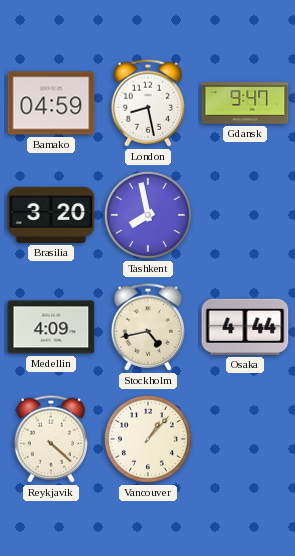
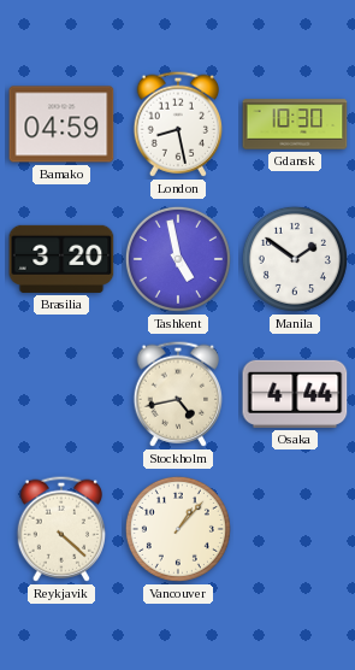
Gdansk: 9:47 -> 10:30 (295, 124)
Tashkent: 7:58 -> 4:58 (178, 259)
Manila: none -> 1:51 (295, 259)
Medellin: 4:09 -> none (51, 327)
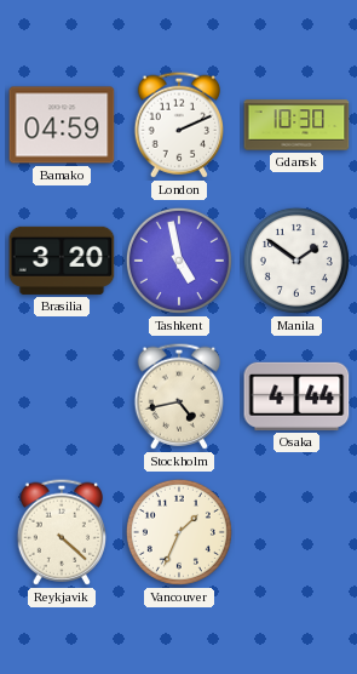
London: 8:28 -> 2:11 (178, 125)
Vancouver: 1:07 -> 1:34 (179, 532)
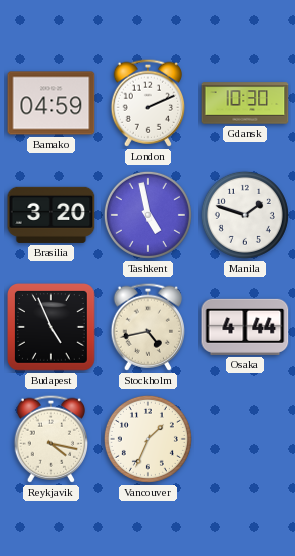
Manila: 1:51 -> 1:48 (245, 215)
Budapest: none -> 4:56 (52, 328)
Reykjavik: 4:22 -> 4:17 (50, 439)
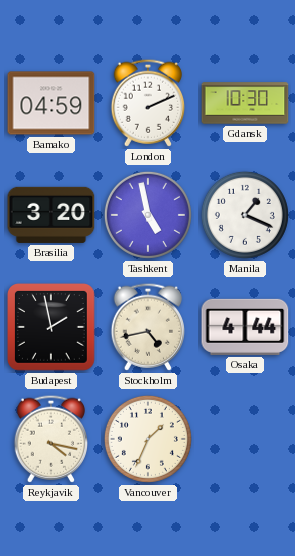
Manila: 1:48 -> 1:19 (245, 215)
Budapest: 4:56 -> 1:58 (52, 328)
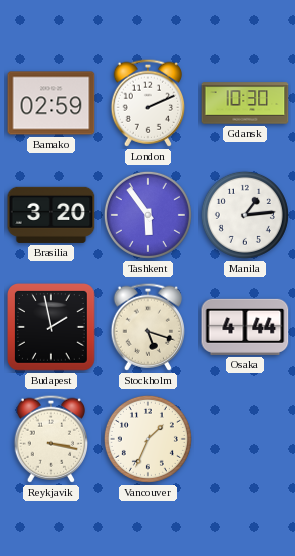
Bamako: 04:59 -> 02:59 (51, 103)
Tashkent: 4:58 -> 5:54 (148, 215)
Manila: 1:19 -> 1:14 (245, 215)
Stockholm: 4:43 -> 5:18 (147, 327)
Reykjavik: 4:17 -> 3:17 (50, 439)
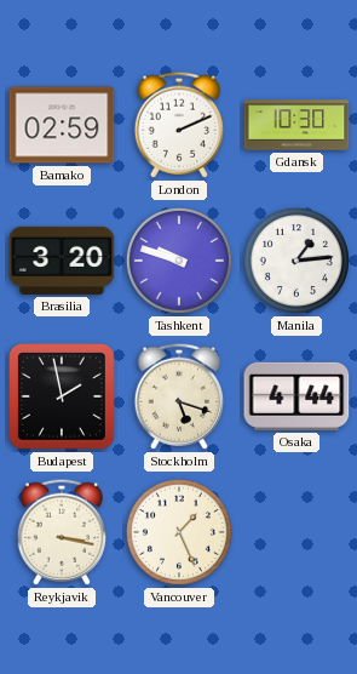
Tashkent: 5:54 -> 9:48 (179, 261)
Vancouver: 1:34 -> 1:26 (179, 532)
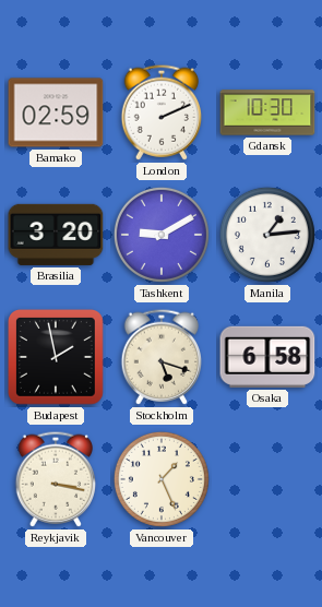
Tashkent: 9:48 -> 9:10 (162, 235)
Osaka: 4:44 -> 6:58 (267, 357)
